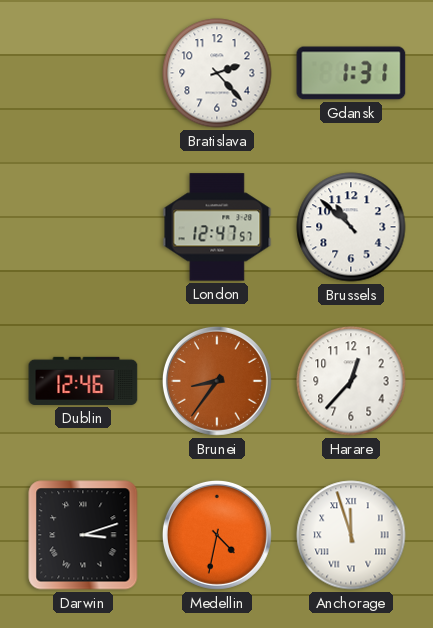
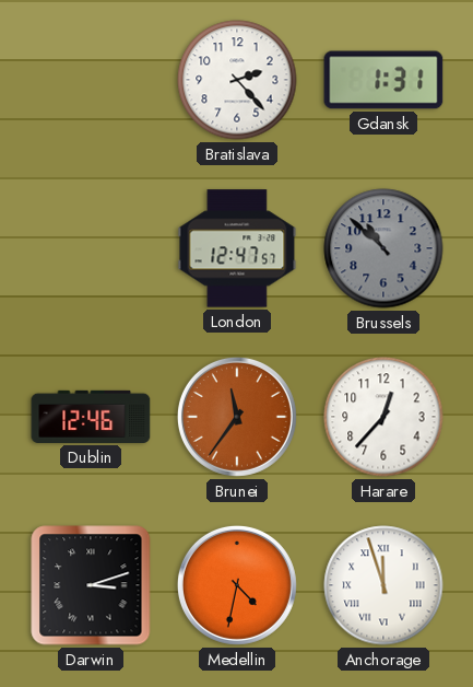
Brussels dial: white -> grey (383, 248)
Brunei: 8:36 -> 11:36 (237, 417)
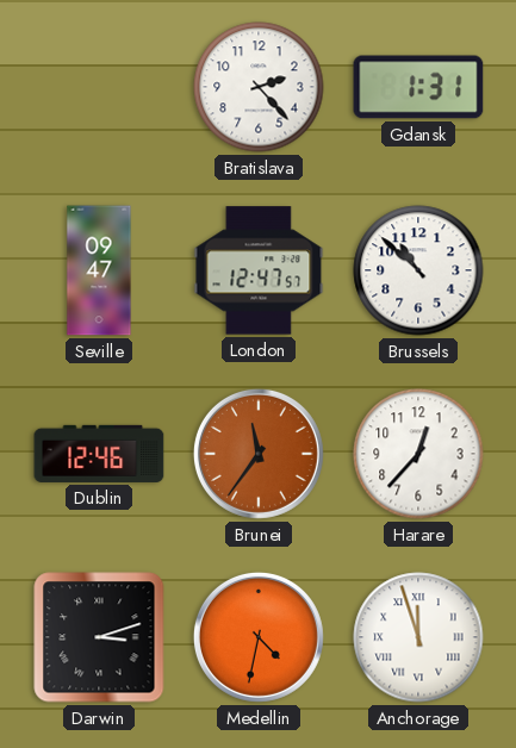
Seville: none -> 09:47 (99, 270)
Brussels dial: grey -> white (418, 270)
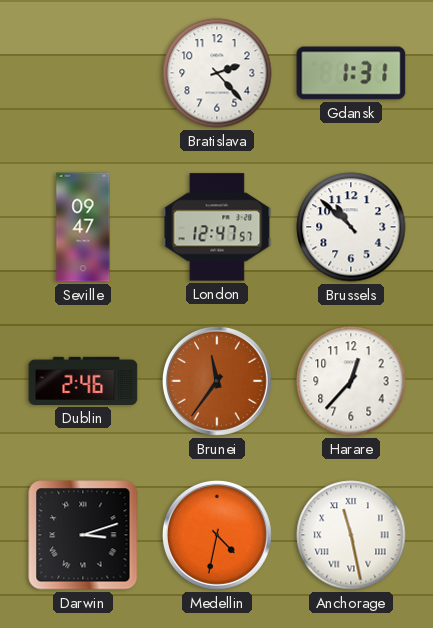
Dublin: 12:46 -> 2:46 (83, 381)
Anchorage: 11:57 -> 11:28 (351, 535)
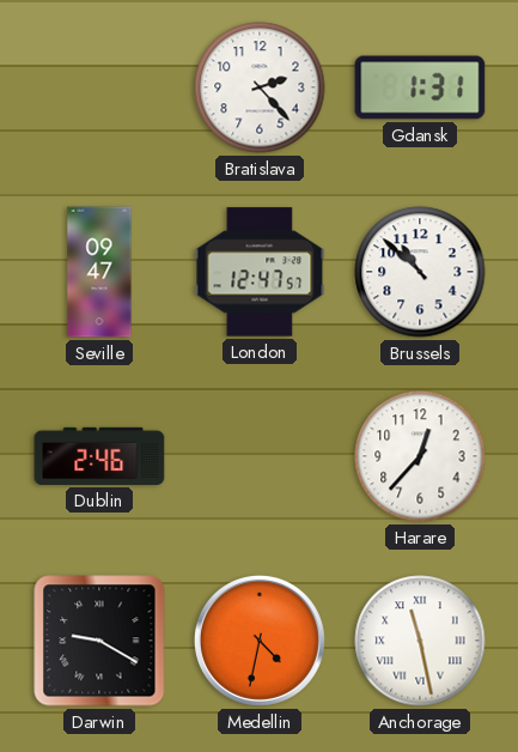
Brunei: 11:36 -> none (217, 381)
Darwin: 3:12 -> 9:20 (99, 641)
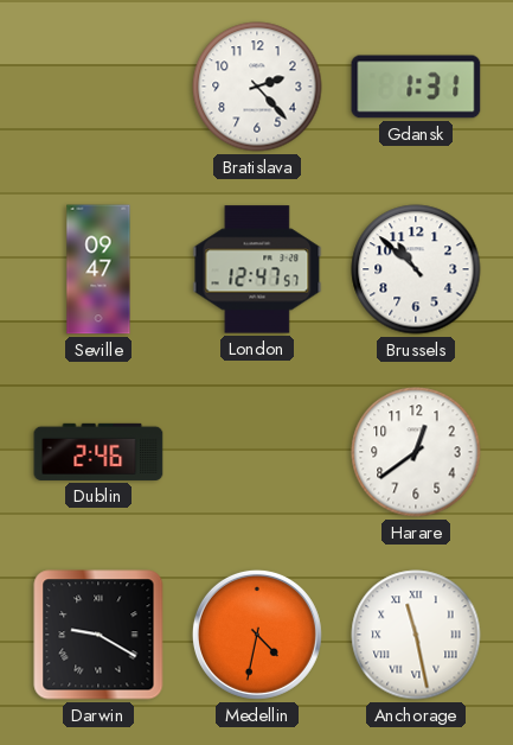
Harare: 12:37 -> 12:39 (416, 452)
